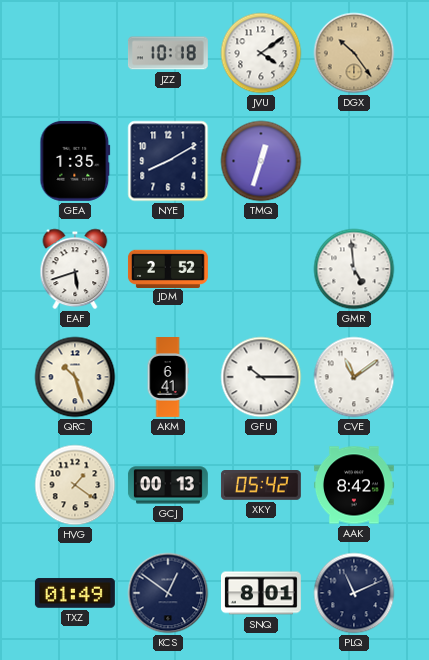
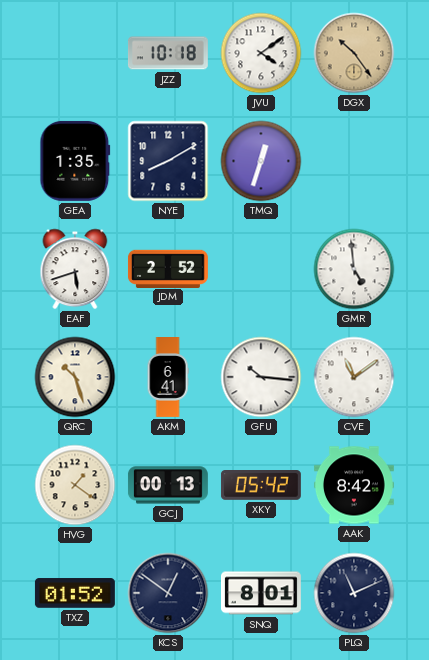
GFU: 10:15 -> 10:16 (261, 377)
TXZ: 01:49 -> 01:52 (75, 593)
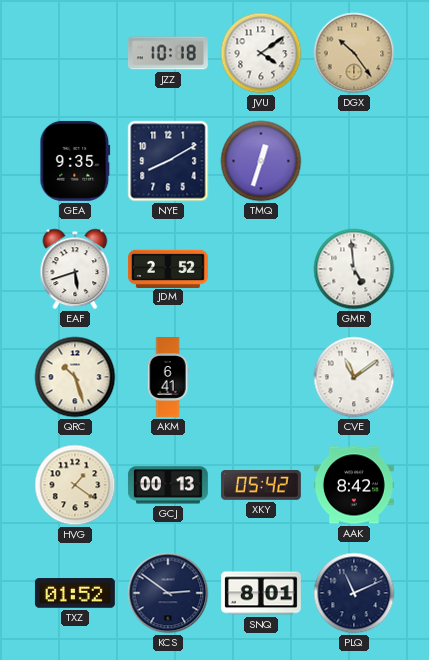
GEA: 1:35 -> 9:35 (75, 161)
GFU: 10:16 -> none (261, 377)
KCS: 12:51 -> 2:51 (168, 593)
